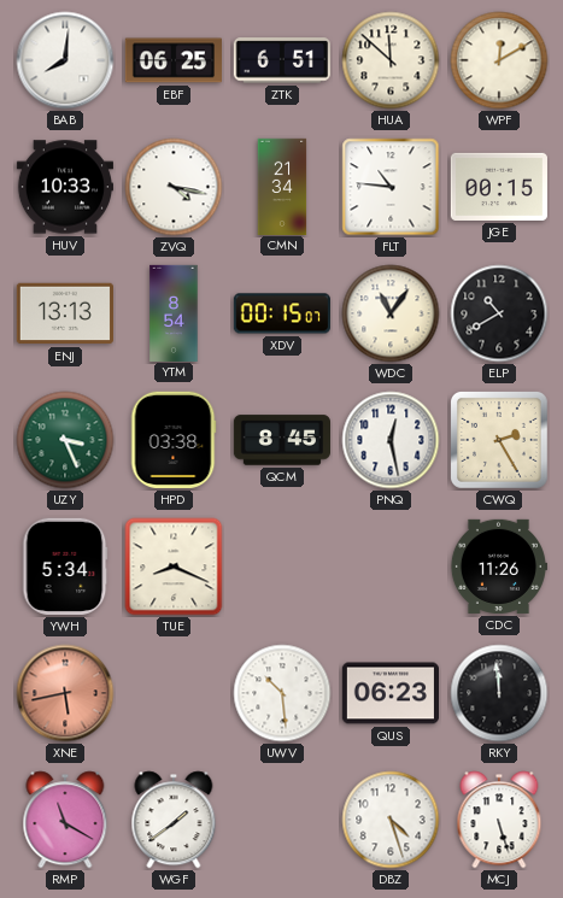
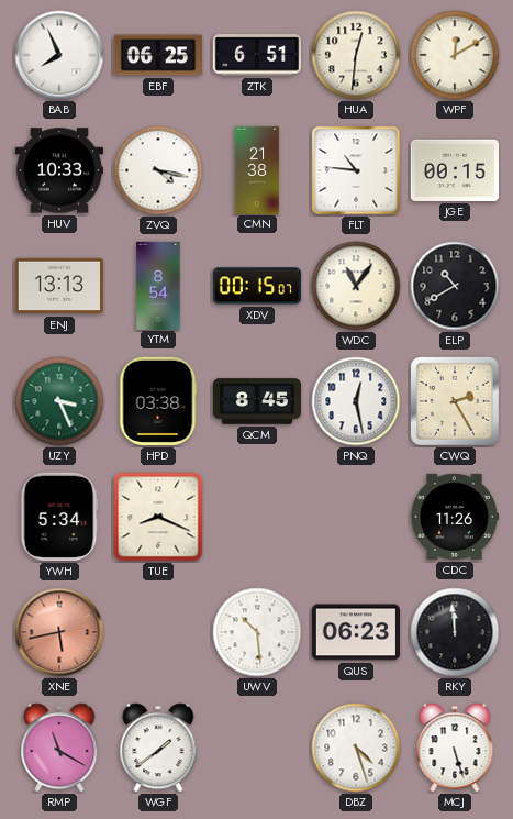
BAB: 8:01 -> 7:56 (59, 55)
HUA: 11:52 -> 12:31 (356, 55)
CMN: 21:34 -> 21:38 (257, 169)
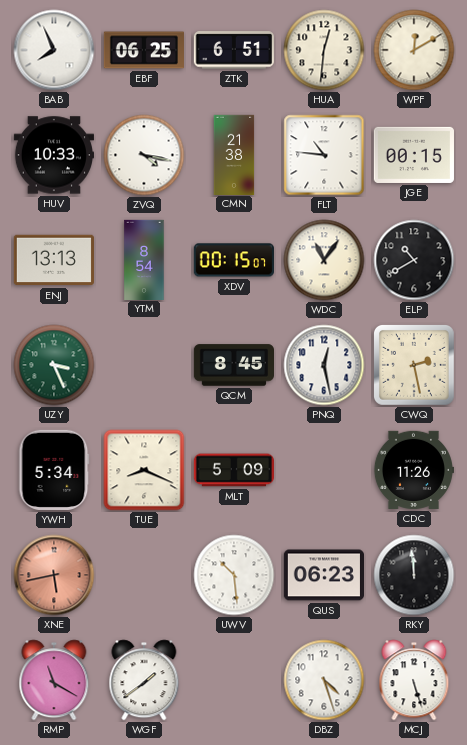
HPD: 03:38 -> none (158, 401)
CWQ: 2:25 -> 2:28 (415, 366)
MLT: none -> 5:09 (233, 470)
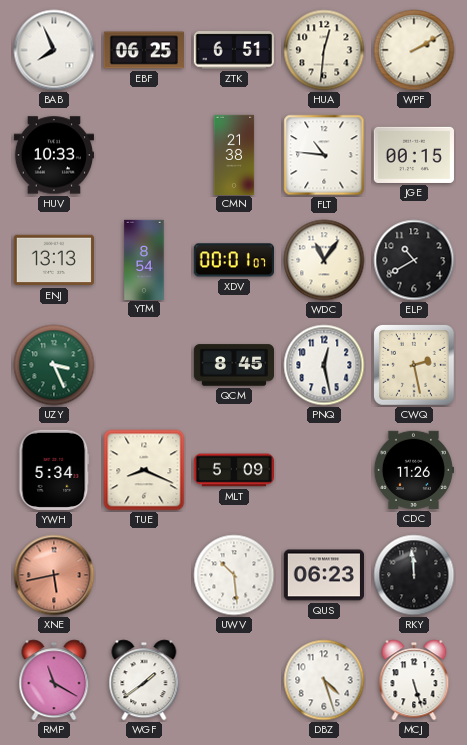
WPF: 12:10 -> 2:10 (414, 50)
ZVQ: 4:17 -> none (144, 155)
XDV: 00:15 -> 00:01 (234, 260)
